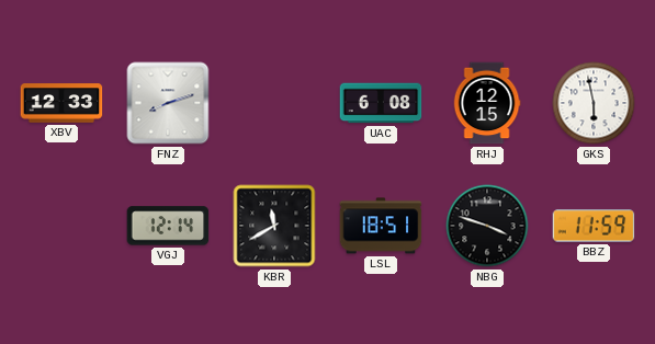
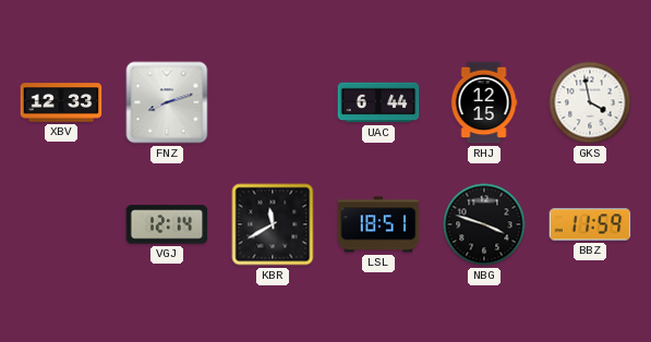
UAC: 6:08 -> 6:44 (378, 102)
GKS: 5:58 -> 3:58 (590, 102)
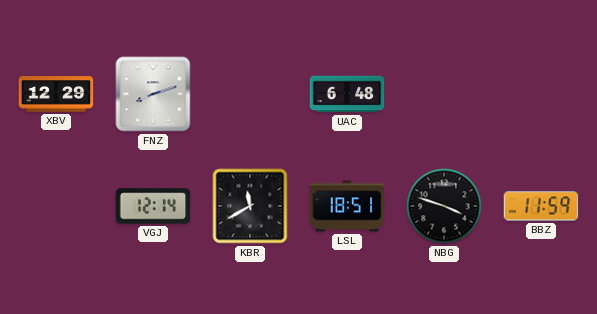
XBV: 12:33 -> 12:29 (56, 94)
UAC: 6:44 -> 6:48 (347, 94)
RHJ: 12:15 -> none (484, 102)
GKS: 3:58 -> none (590, 102)
